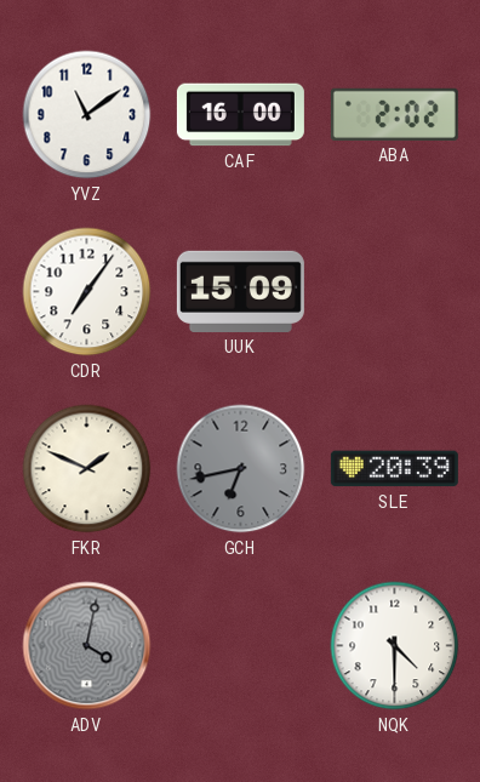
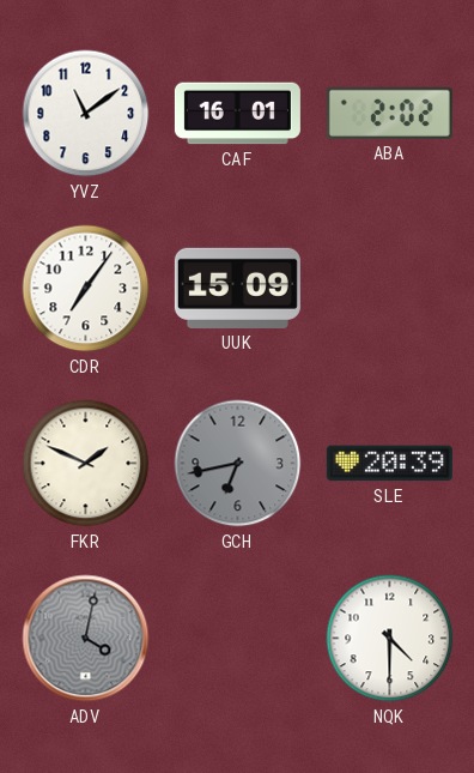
CAF: 16:00 -> 16:01 (237, 114)
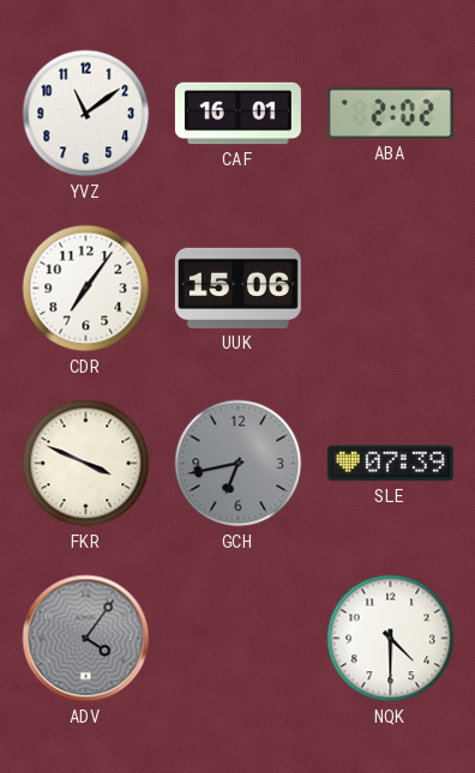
UUK: 15:09 -> 15:06 (237, 288)
FKR: 1:49 -> 3:49 (86, 464)
SLE: 20:39 -> 07:39 (390, 464)
ADV: 4:02 -> 4:06 (86, 639)
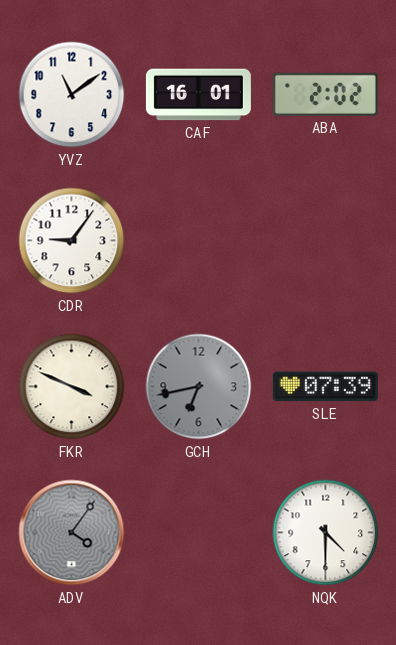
CDR: 7:06 -> 9:06 (72, 241)
UUK: 15:06 -> none (237, 288)
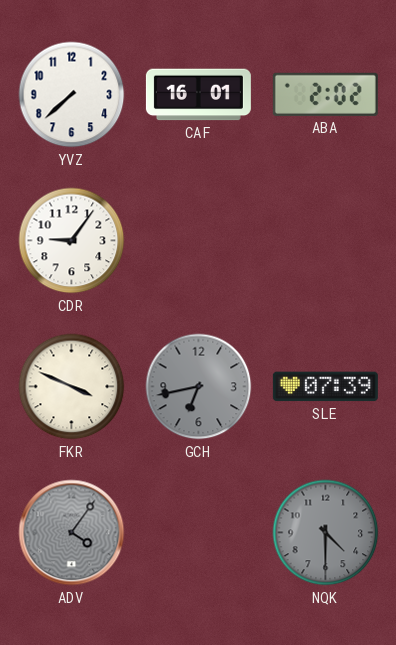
YVZ: 11:09 -> 7:38 (72, 95)
NQK dial: white -> grey (326, 533)
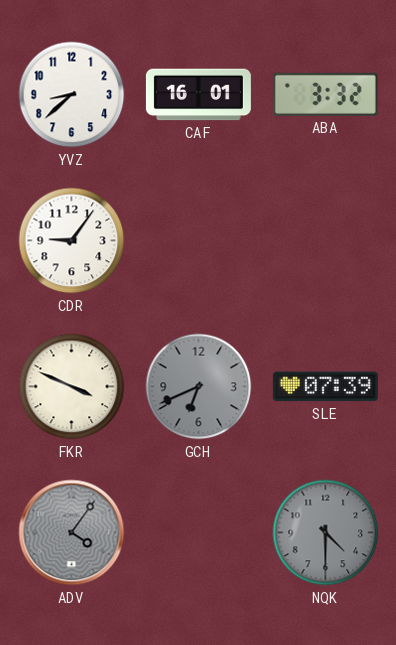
YVZ: 7:38 -> 8:38 (72, 95)
ABA: 2:02 -> 3:32 (325, 94)
GCH: 6:43 -> 6:41 (199, 387)
